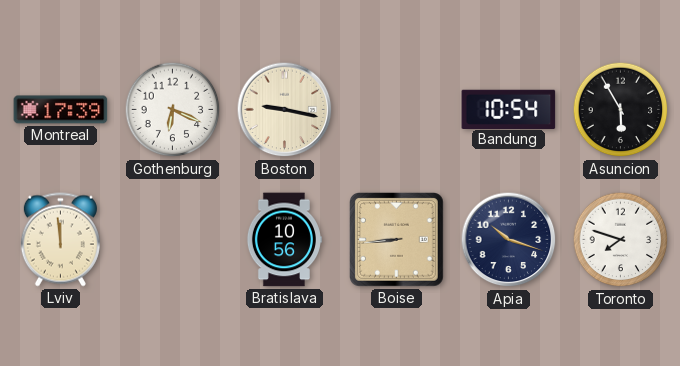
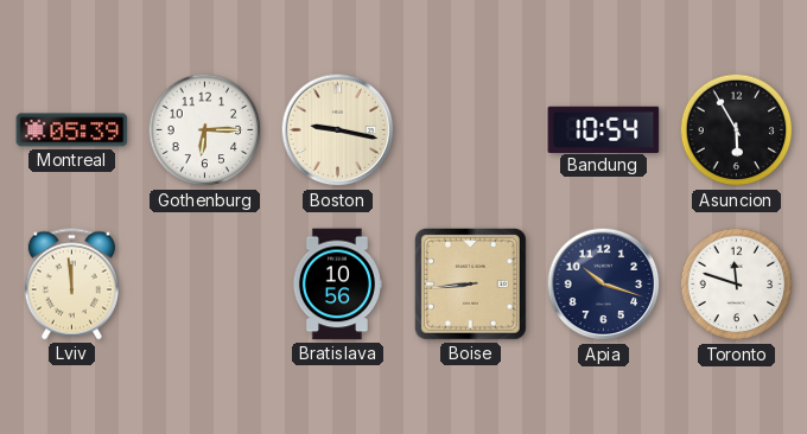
Montreal: 17:39 -> 05:39 (72, 130)
Gothenburg: 6:19 -> 6:15 (205, 130)
Toronto: 7:48 -> 11:48 (737, 285)
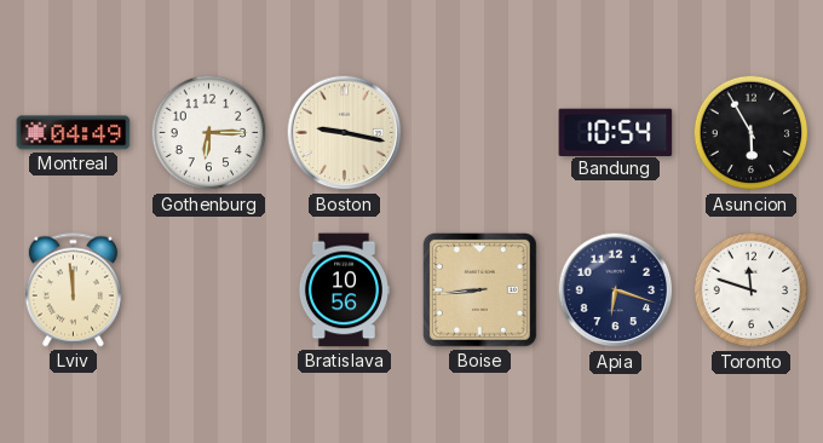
Montreal: 05:39 -> 04:49 (74, 133)
Apia: 10:18 -> 6:18 (616, 290)
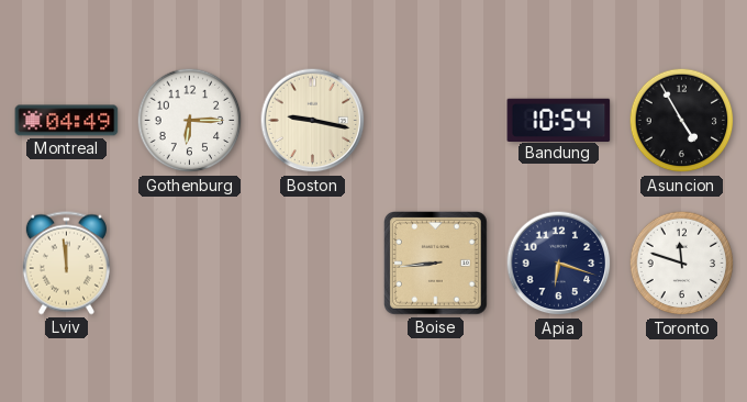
Asuncion: 5:55 -> 4:55 (682, 121)
Bratislava: 10:56 -> none (344, 290)
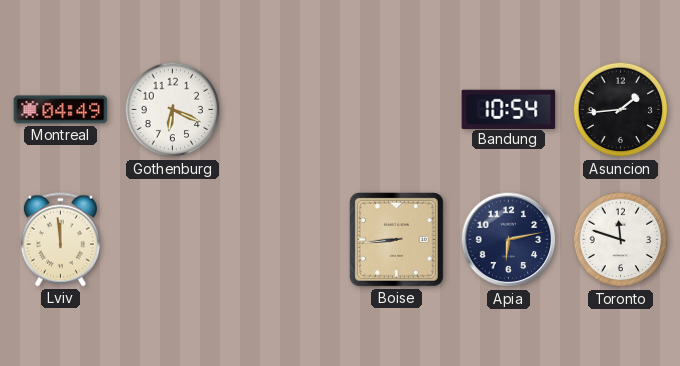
Gothenburg: 6:15 -> 6:19 (173, 110)
Boston: 9:17 -> none (313, 121)
Asuncion: 4:55 -> 1:44 (621, 110)
Apia: 6:18 -> 6:13 (509, 240)
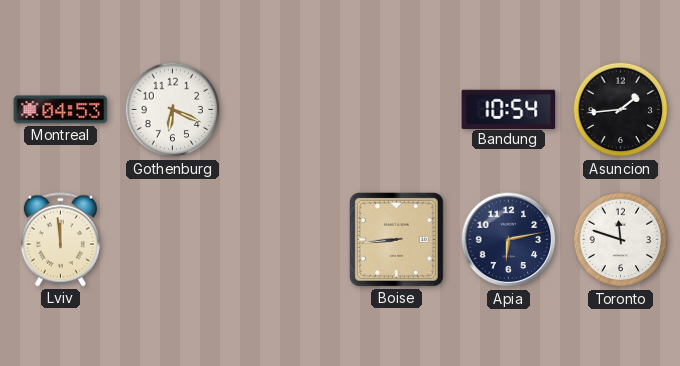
Montreal: 04:49 -> 04:53 (61, 110)
